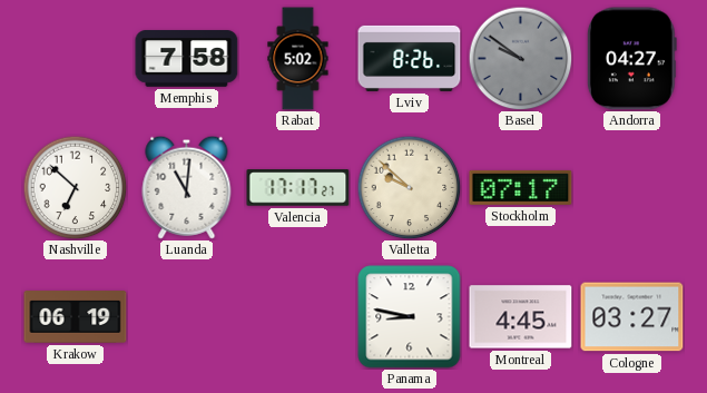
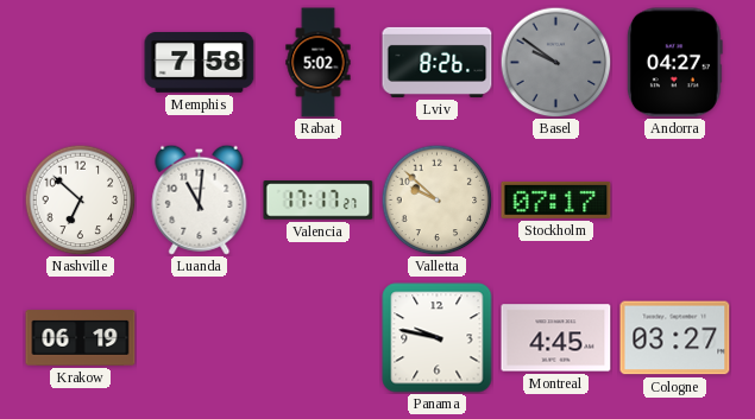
Panama: 8:47 -> 9:47 (438, 338)
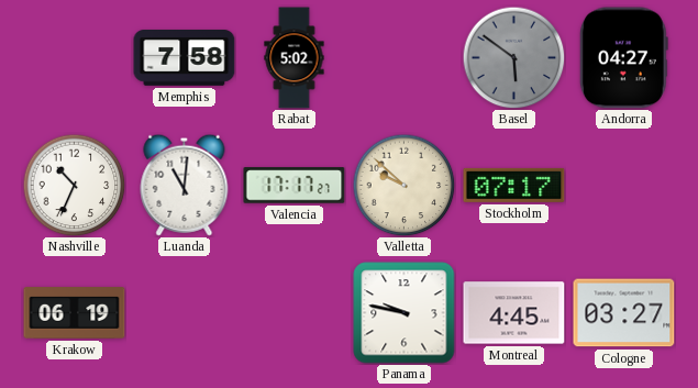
Lviv: 8:26 -> none (438, 62)
Basel: 9:51 -> 5:51 (513, 57)
Nashville: 6:52 -> 10:34 (74, 185)
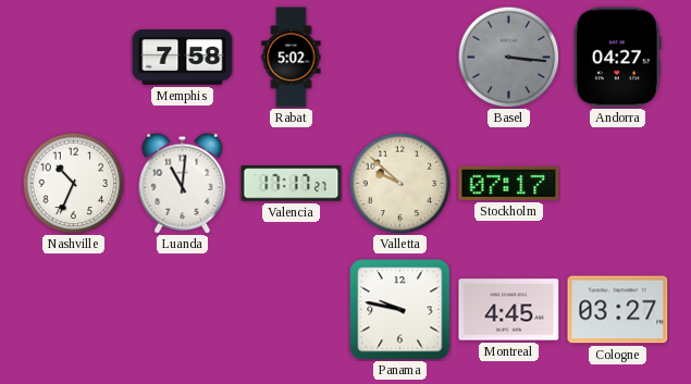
Basel: 5:51 -> 3:16 (508, 57)
Krakow: 06:19 -> none (75, 313)
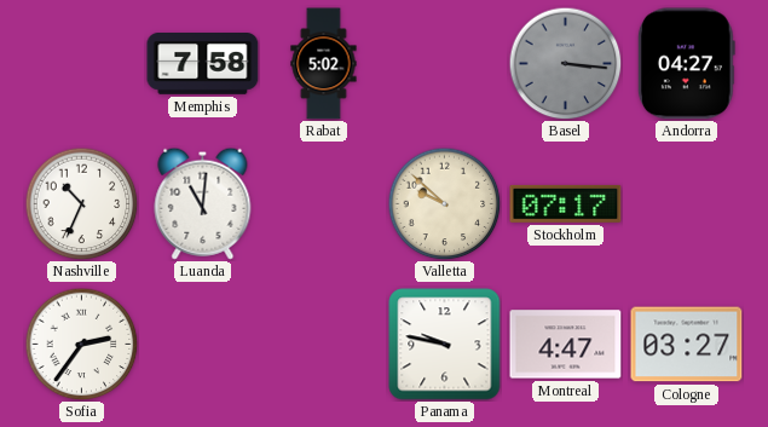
Valencia: 17:17 -> none (292, 184)
Sofia: none -> 2:36 (81, 344)
Montreal: 4:45 -> 4:47 (566, 345)
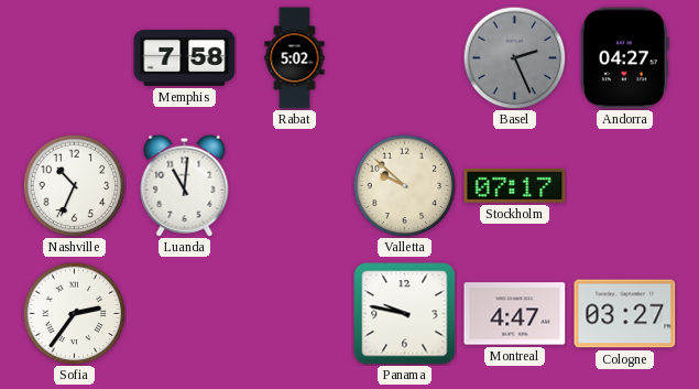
Basel: 3:16 -> 2:26 (514, 57)
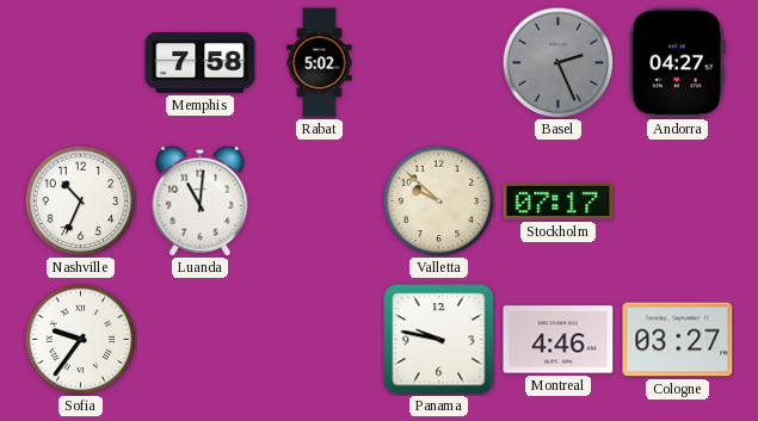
Sofia: 2:36 -> 9:36 (80, 339)
Montreal: 4:47 -> 4:46 (559, 340)
